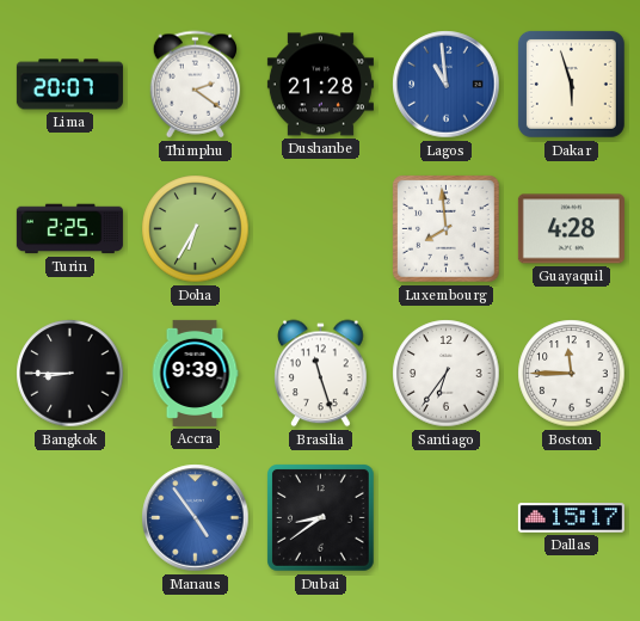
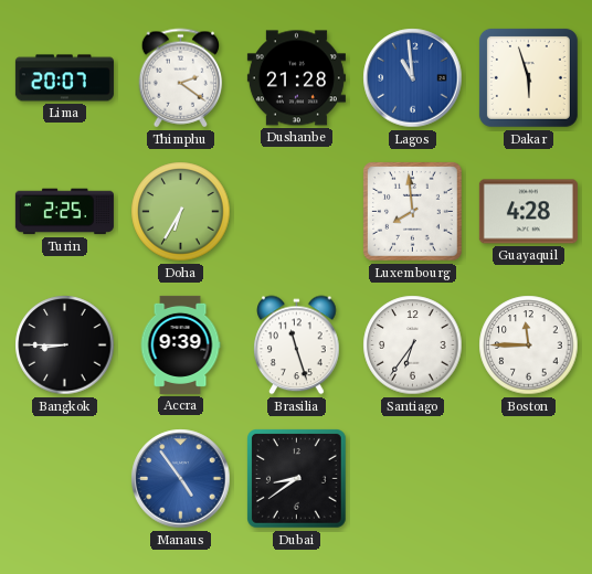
Dallas: 15:17 -> none (571, 518)
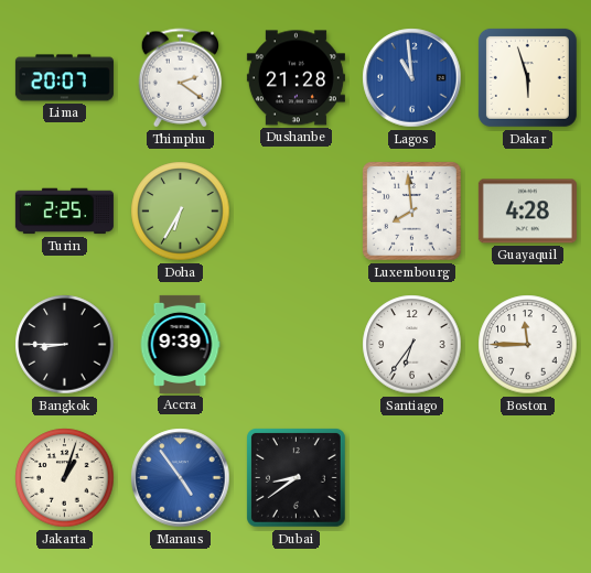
Brasilia: 11:27 -> none (297, 346)
Jakarta: none -> 1:03 (65, 478)
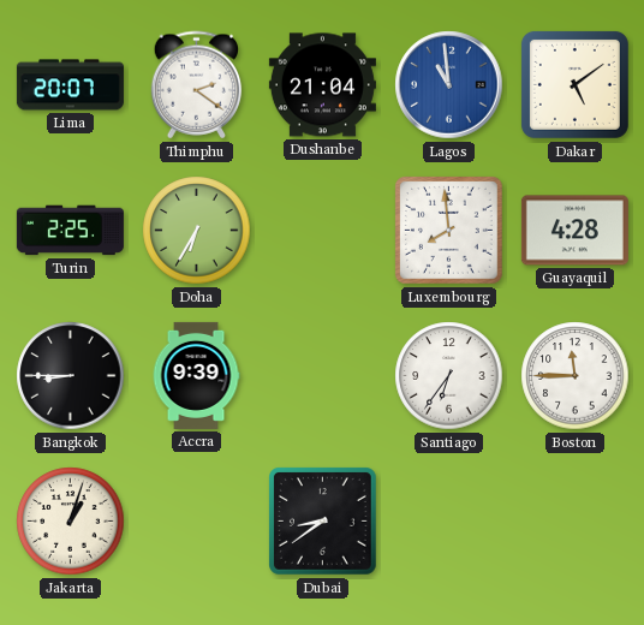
Dushanbe: 21:28 -> 21:04 (322, 85)
Dakar: 5:57 -> 5:09 (574, 84)
Manaus: 4:54 -> none (181, 478)
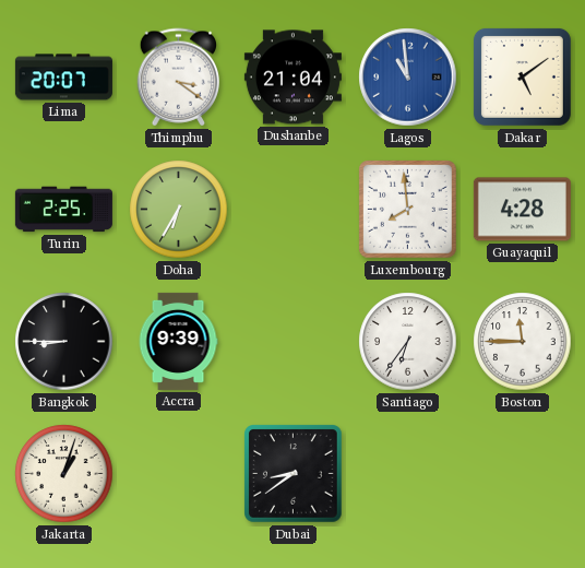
Thimphu: 2:21 -> 3:21 (179, 78)
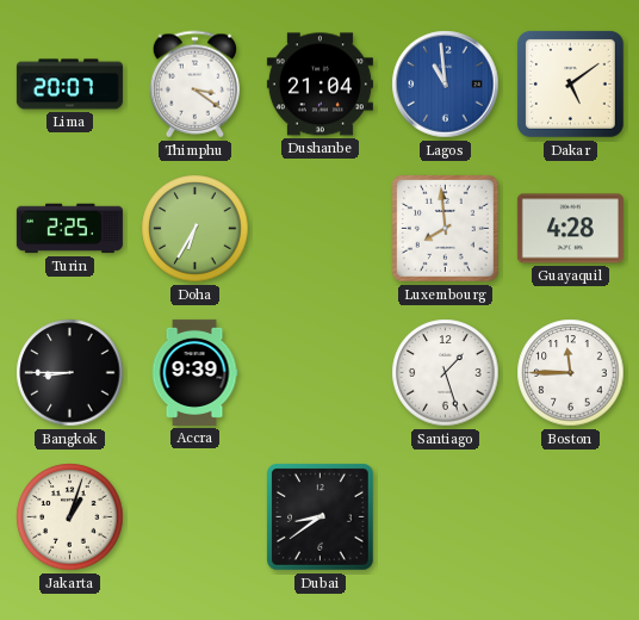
Santiago: 6:36 -> 1:27 (446, 373)
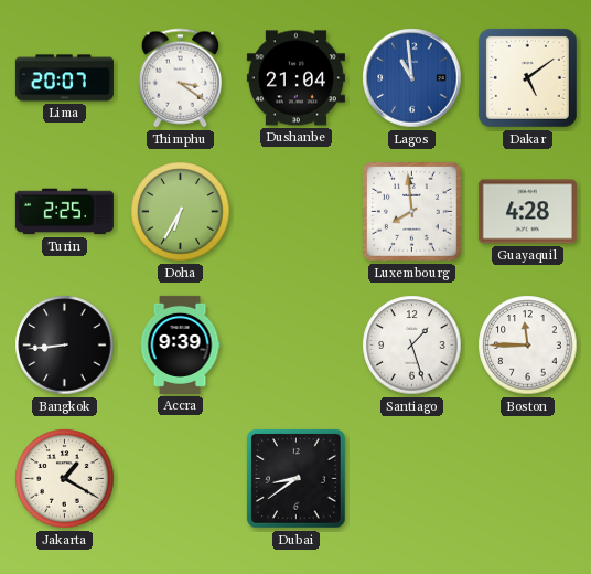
Bangkok: 8:45 -> 8:44 (65, 346)
Jakarta: 1:03 -> 1:20 (65, 479)
